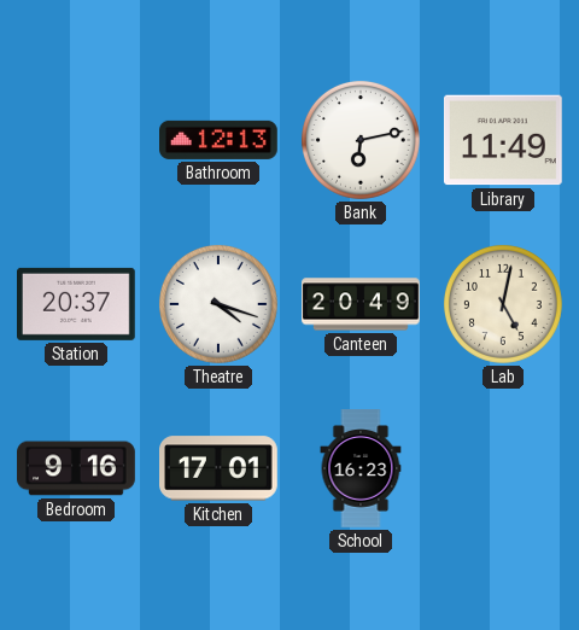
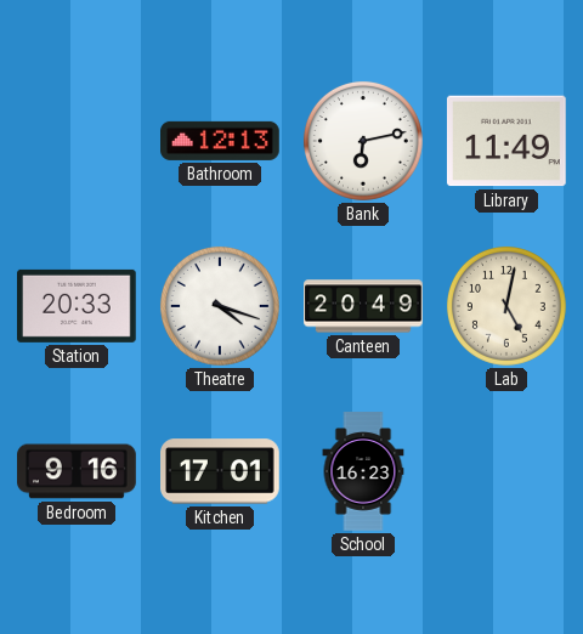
Station: 20:37 -> 20:33 (78, 306)
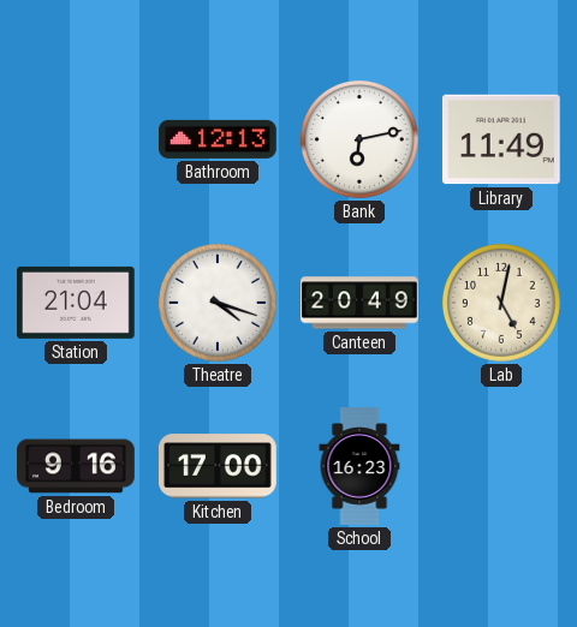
Station: 20:33 -> 21:04 (77, 303)
Kitchen: 17:01 -> 17:00 (219, 466)
